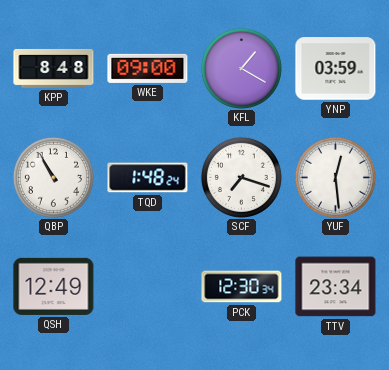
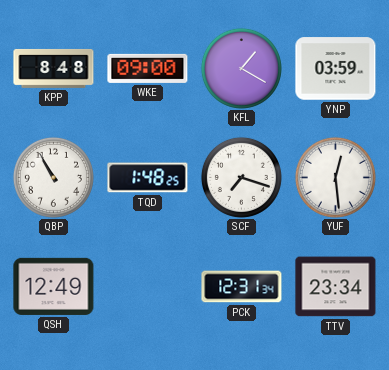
TQD: 1:48:24 -> 1:48:25 (148, 178)
PCK: 12:30 -> 12:31 (242, 287)
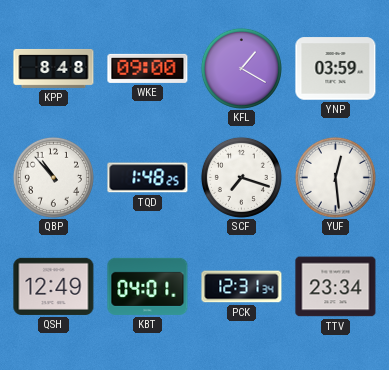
QBP: 10:55 -> 10:53 (53, 177)
KBT: none -> 04:01 (148, 286)
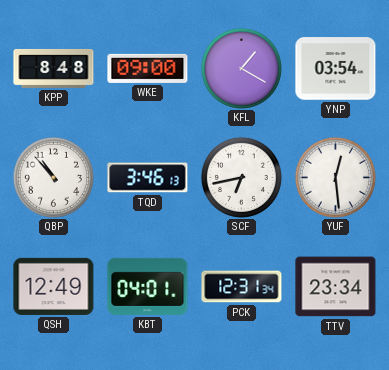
YNP: 03:59 -> 03:54 (336, 69)
TQD: 1:48 -> 3:46 (148, 178)
SCF: 7:18 -> 6:43 (241, 177)
